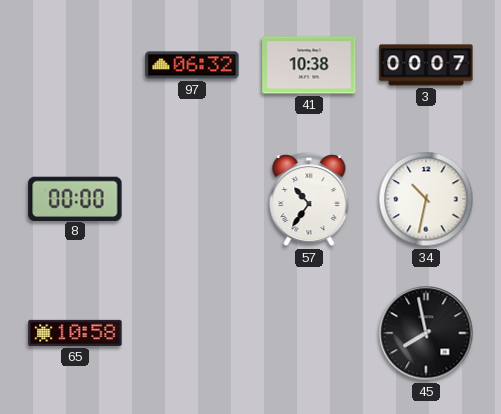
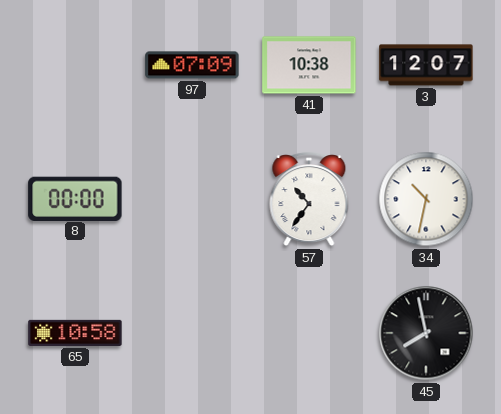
97: 06:32 -> 07:09 (192, 65)
3: 00:07 -> 12:07 (426, 65)
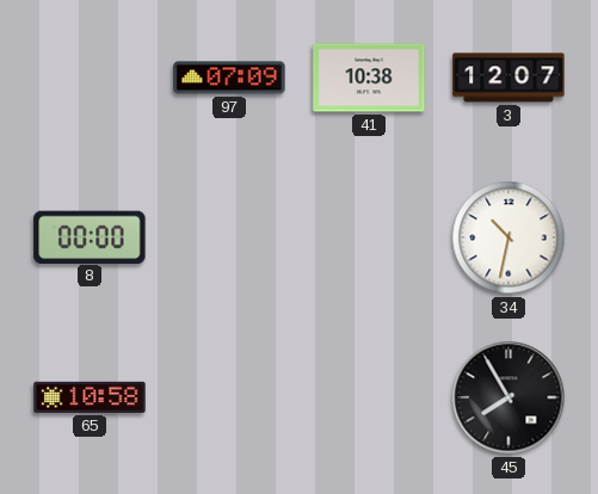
57: 10:36 -> none (309, 200)
45: 7:58 -> 7:55 (508, 397)
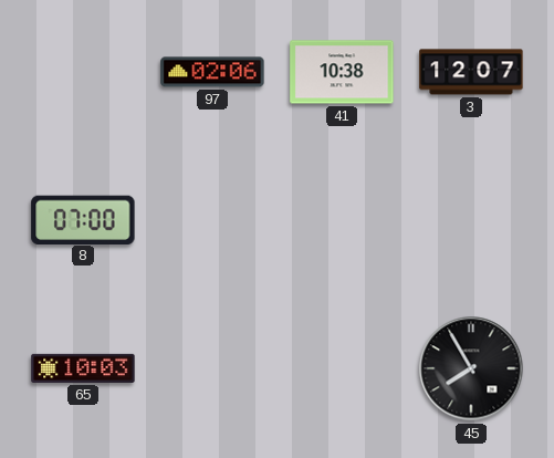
97: 07:09 -> 02:06 (212, 72)
8: 00:00 -> 07:00 (83, 219)
34: 10:32 -> none (508, 237)
65: 10:58 -> 10:03 (83, 368)
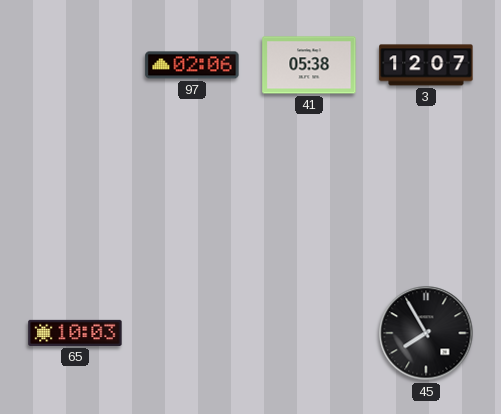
41: 10:38 -> 05:38 (309, 65)
8: 07:00 -> none (83, 219)
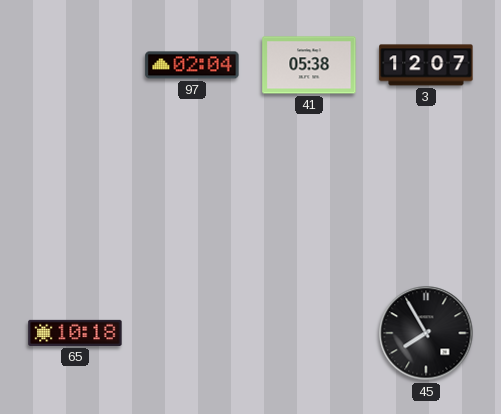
97: 02:06 -> 02:04 (192, 65)
65: 10:03 -> 10:18 (75, 333)
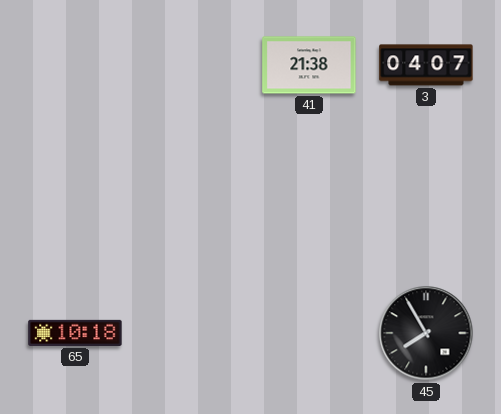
97: 02:04 -> none (192, 65)
41: 05:38 -> 21:38 (309, 65)
3: 12:07 -> 04:07 (426, 65)
